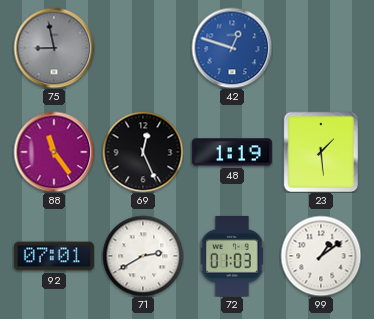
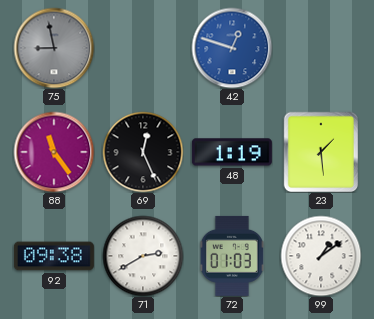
92: 07:01 -> 09:38 (54, 256)
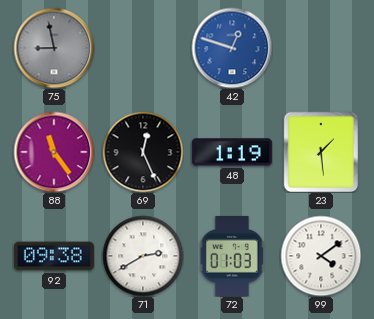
99: 1:09 -> 4:09 (321, 256)
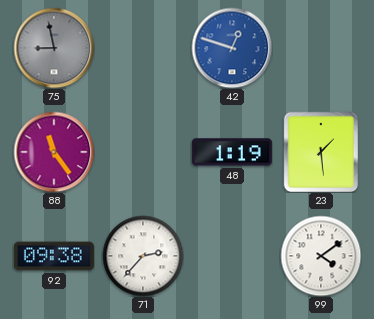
69: 12:26 -> none (143, 152)
71: 2:40 -> 2:37 (143, 256)
72: 01:03 -> none (232, 256)
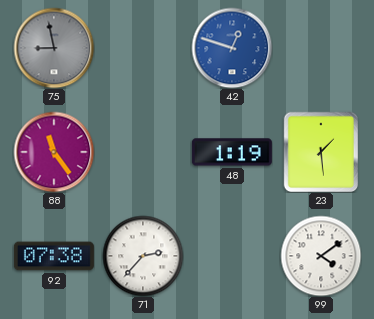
92: 09:38 -> 07:38 (54, 256)
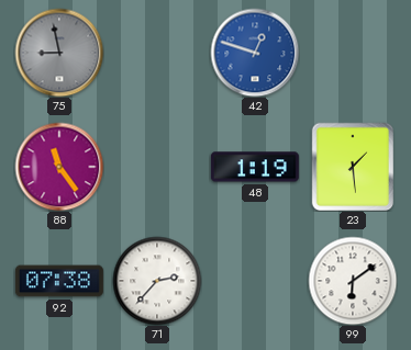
99: 4:09 -> 6:09 (353, 281)
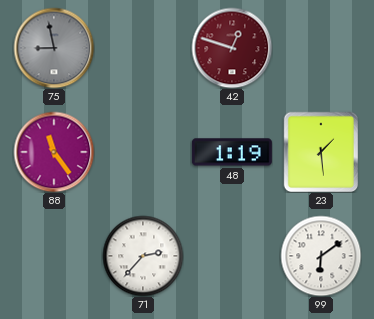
42 dial: blue -> burgundy (232, 48)
92: 07:38 -> none (59, 281)
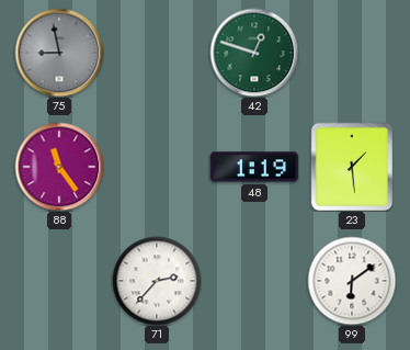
42 dial: burgundy -> green (254, 53)
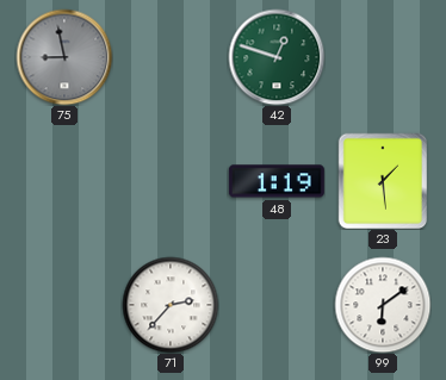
88: 11:24 -> none (59, 167)
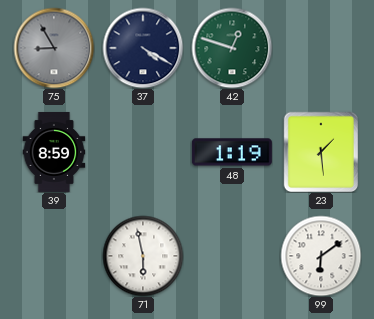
75: 8:58 -> 8:55 (54, 48)
37: none -> 4:20 (143, 48)
39: none -> 8:59 (54, 152)
71: 2:37 -> 5:58 (143, 256)
